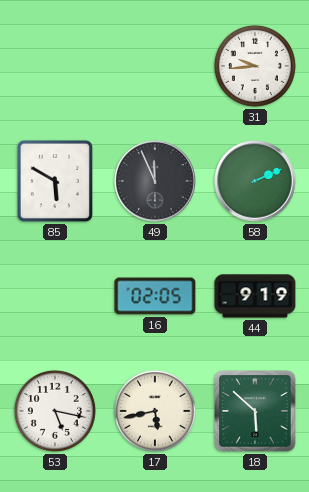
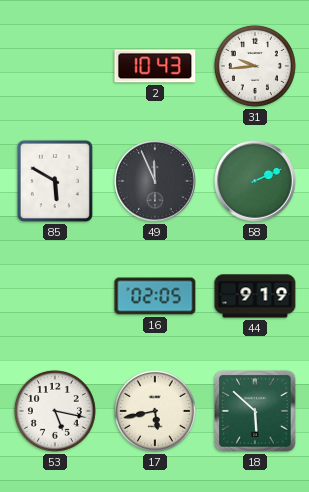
2: none -> 10:43 (155, 66)
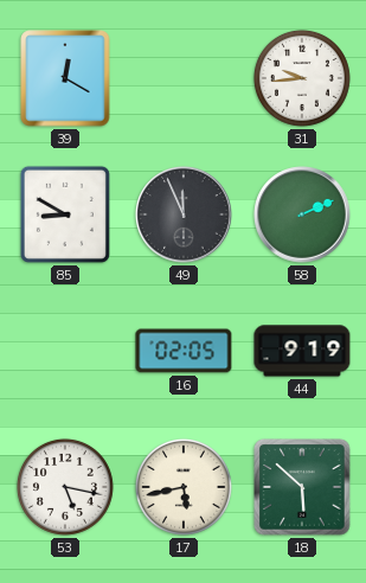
39: none -> 12:20 (65, 78)
2: 10:43 -> none (155, 66)
85: 5:50 -> 8:50 (65, 214)
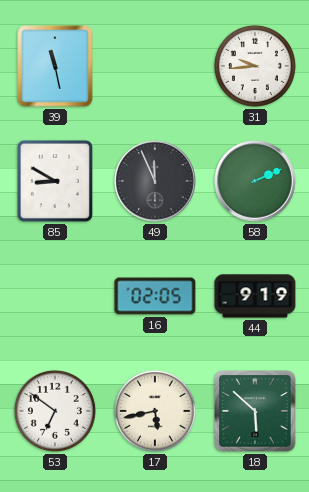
39: 12:20 -> 11:28 (55, 66)
53: 5:17 -> 6:51 (55, 411)
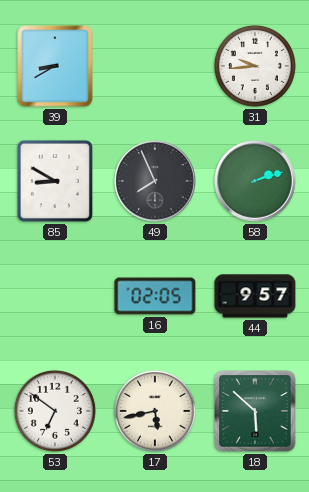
39: 11:28 -> 8:40 (55, 66)
49: 11:56 -> 7:56 (155, 181)
58: 2:11 -> 2:12 (255, 181)
44: 9:19 -> 9:57 (255, 296)
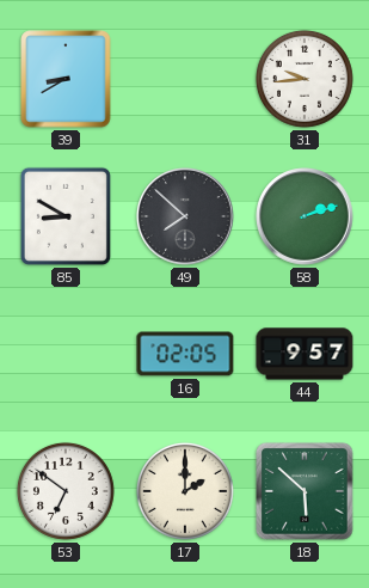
49: 7:56 -> 7:52 (185, 216)
17: 5:43 -> 2:00 (185, 491)
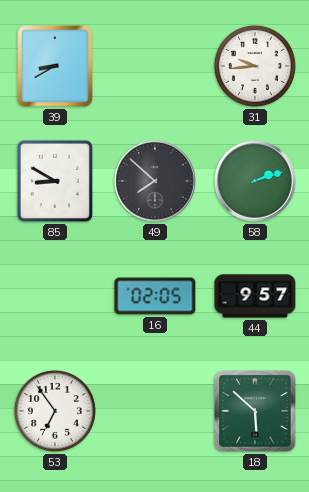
53: 6:51 -> 6:54 (55, 411)
17: 2:00 -> none (185, 491)
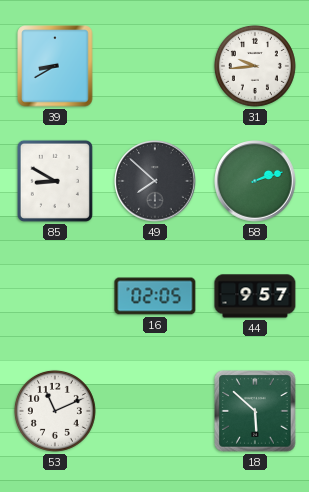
53: 6:54 -> 11:11 (55, 411)
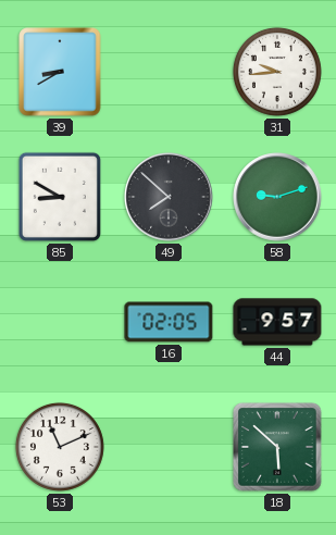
58: 2:12 -> 9:12 (277, 197)
